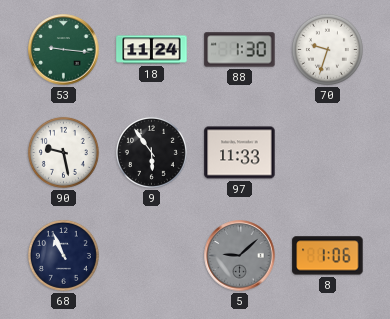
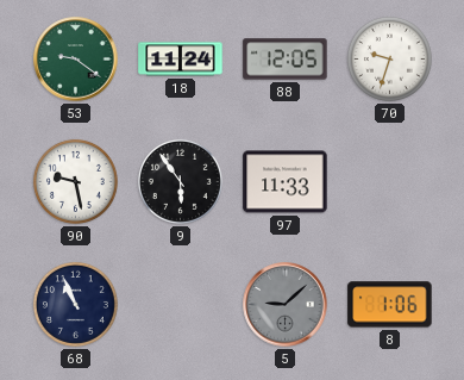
53: 9:16 -> 9:21 (76, 60)
88: 1:30 -> 12:05 (286, 60)
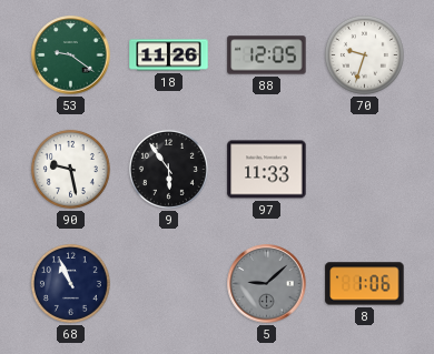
18: 11:24 -> 11:26 (169, 55)
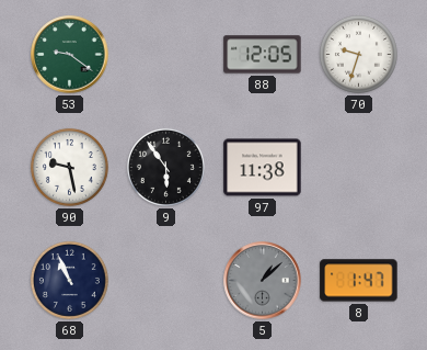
18: 11:26 -> none (169, 55)
97: 11:33 -> 11:38 (263, 168)
5: 9:08 -> 1:08 (263, 281)
8: 1:06 -> 1:47 (359, 281)
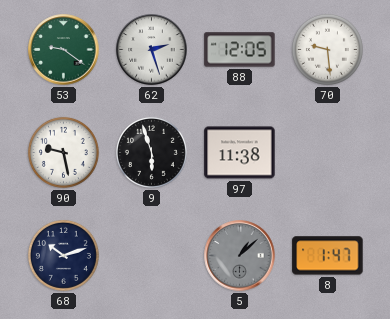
62: none -> 2:27 (152, 50)
70: 9:33 -> 9:29 (327, 49)
9: 5:54 -> 5:57 (151, 152)
68: 10:56 -> 10:12 (63, 255)
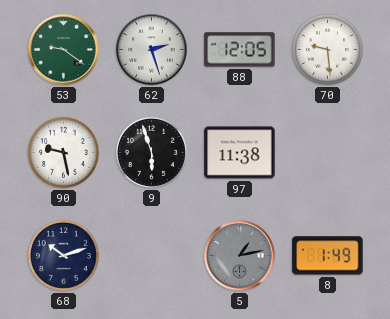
5: 1:08 -> 1:13 (240, 256)
8: 1:47 -> 1:49 (328, 256)
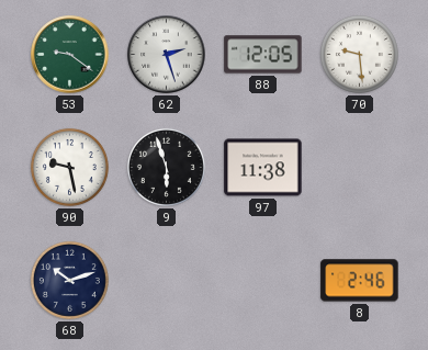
5: 1:13 -> none (240, 256)
8: 1:49 -> 2:46 (360, 281)
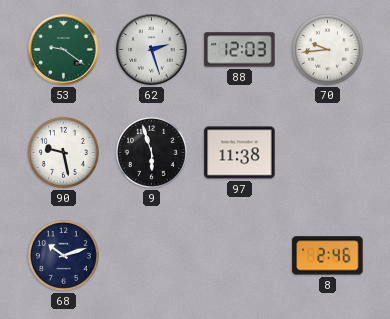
88: 12:05 -> 12:03 (240, 50)
70: 9:29 -> 9:44 (327, 49)
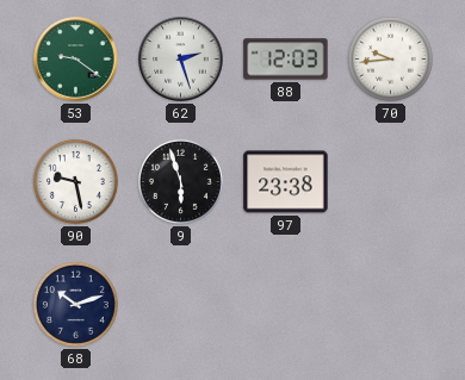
97: 11:38 -> 23:38 (286, 182)
8: 2:46 -> none (328, 256)
